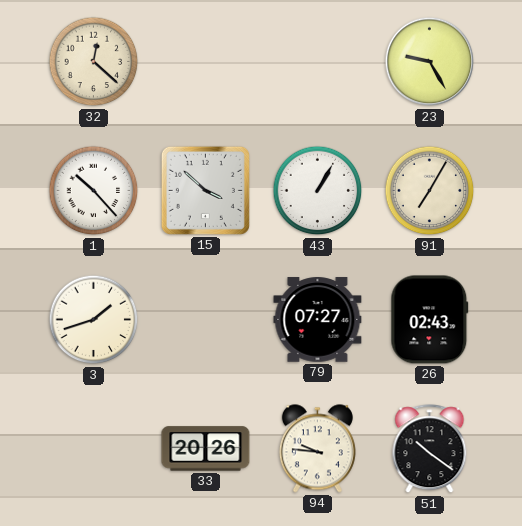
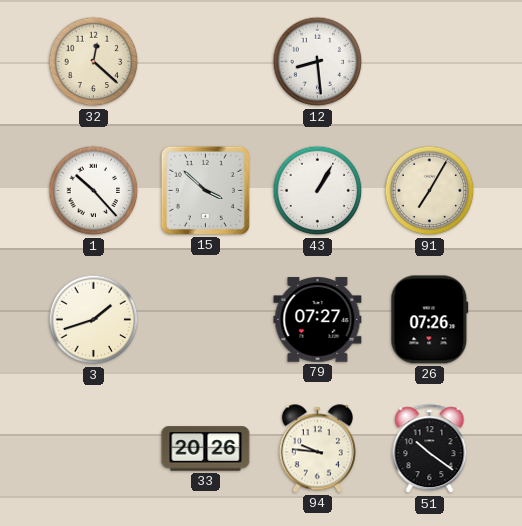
12: none -> 8:29 (318, 62)
23: 9:25 -> none (430, 62)
26: 02:43 -> 07:26 (430, 320)
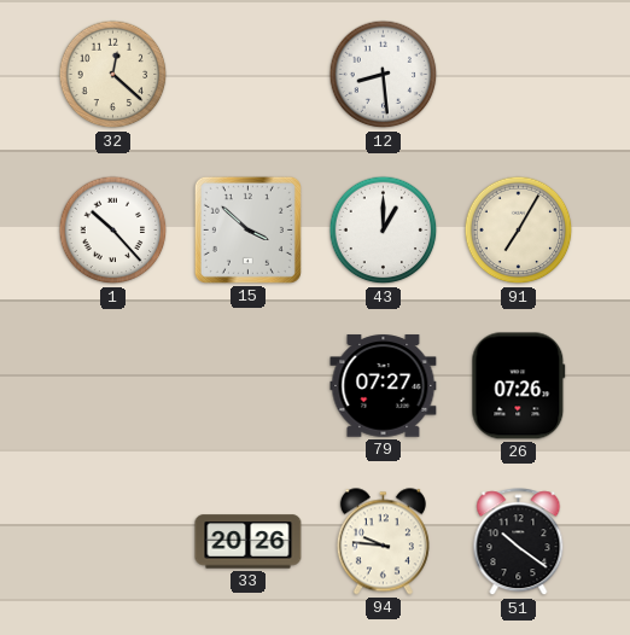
43: 1:05 -> 1:00 (384, 231)
3: 1:42 -> none (94, 320)
